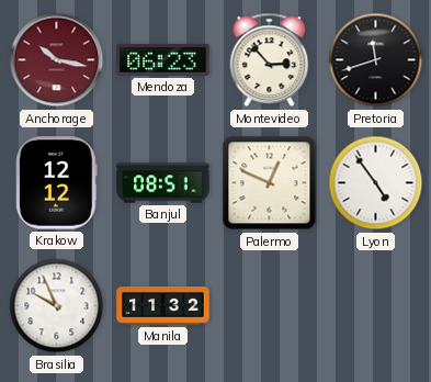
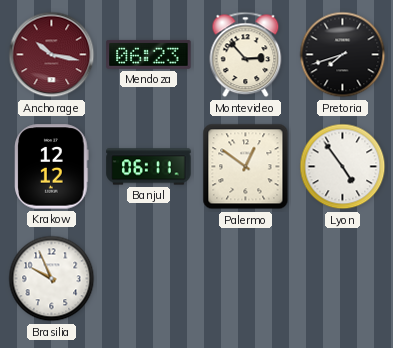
Pretoria: 11:42 -> 7:42 (343, 55)
Banjul: 08:51 -> 06:11 (149, 167)
Palermo: 12:49 -> 12:51 (246, 167)
Manila: 11:32 -> none (163, 306)
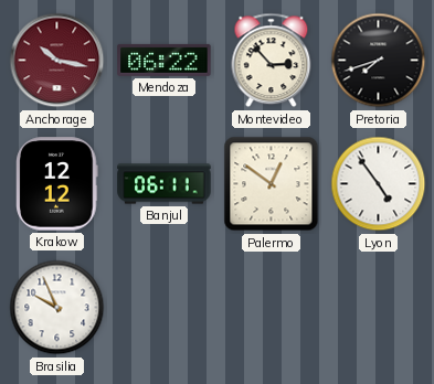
Mendoza: 06:23 -> 06:22 (165, 60)
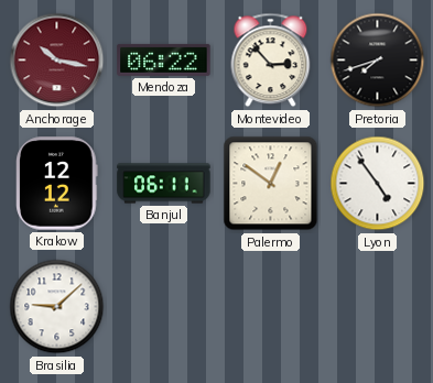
Brasilia: 9:56 -> 9:08 (57, 307)
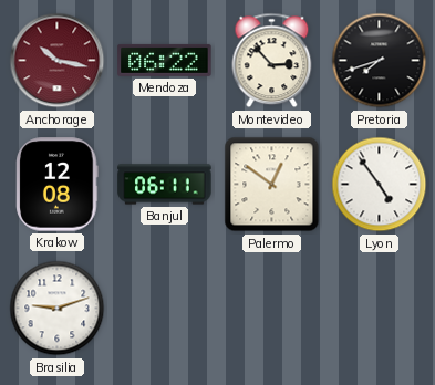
Krakow: 12:12 -> 12:08 (58, 185)
Brasilia: 9:08 -> 9:12 (58, 309)
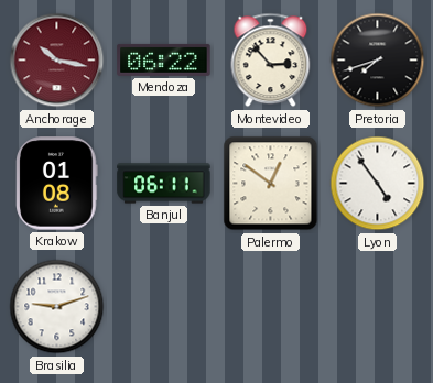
Krakow: 12:08 -> 01:08 (57, 184)
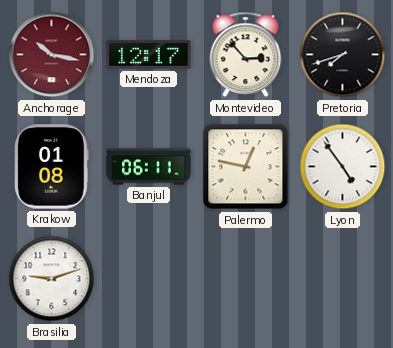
Mendoza: 06:22 -> 12:17 (149, 54)
Palermo: 12:51 -> 12:47 (246, 167)
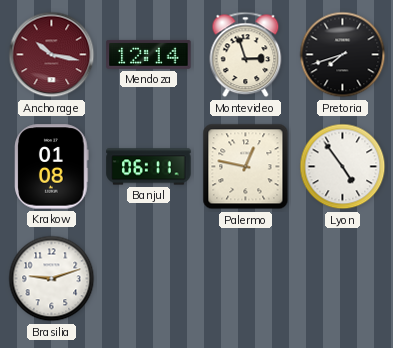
Mendoza: 12:17 -> 12:14 (149, 54)
Montevideo: 2:53 -> 2:57 (246, 55)
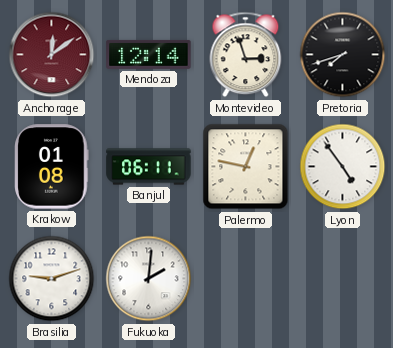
Anchorage: 10:17 -> 12:09 (52, 55)
Fukuoka: none -> 2:01 (149, 279)
